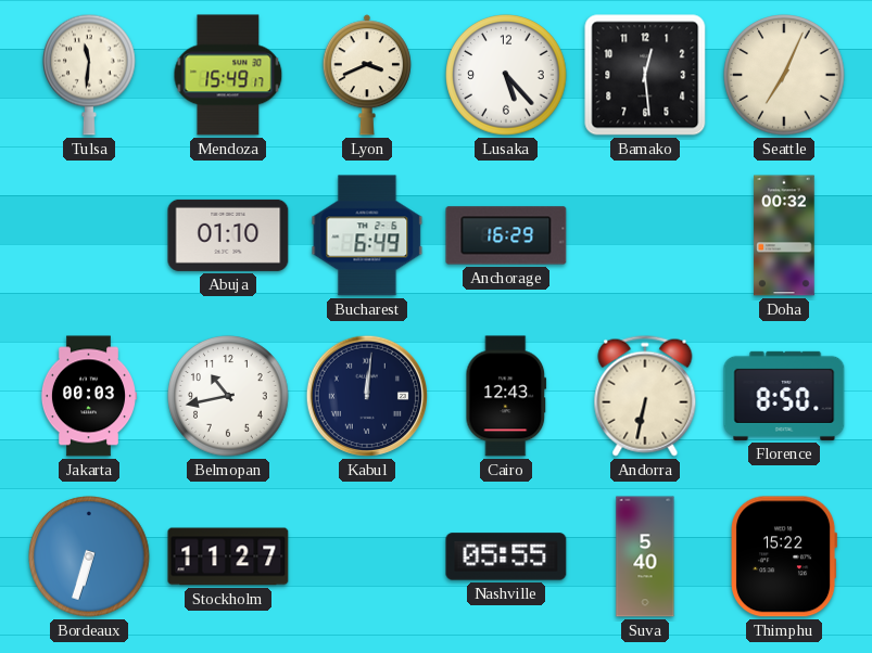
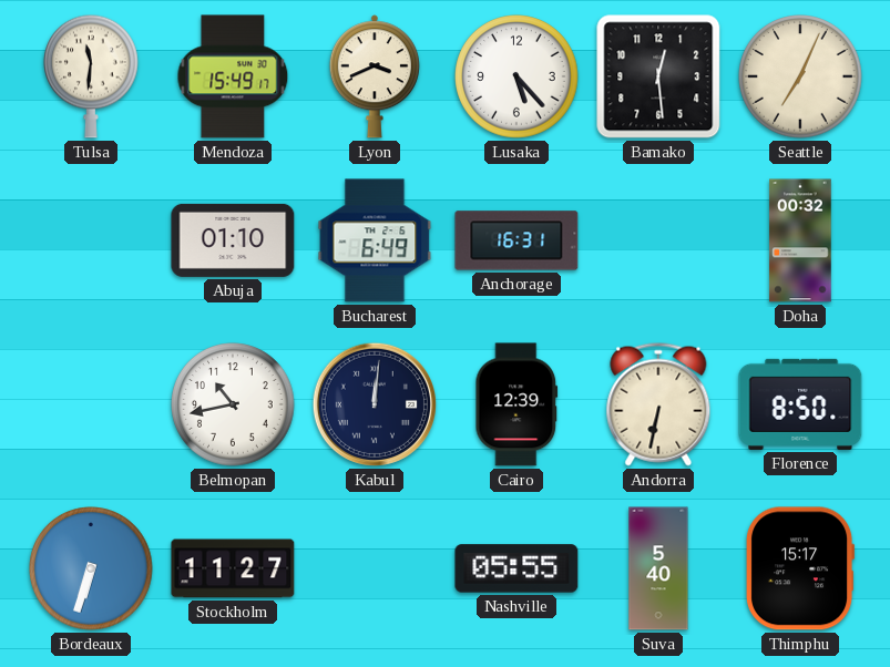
Anchorage: 16:29 -> 16:31 (516, 240)
Jakarta: 00:03 -> none (88, 396)
Cairo: 12:43 -> 12:39 (516, 404)
Thimphu: 15:22 -> 15:17 (801, 568)
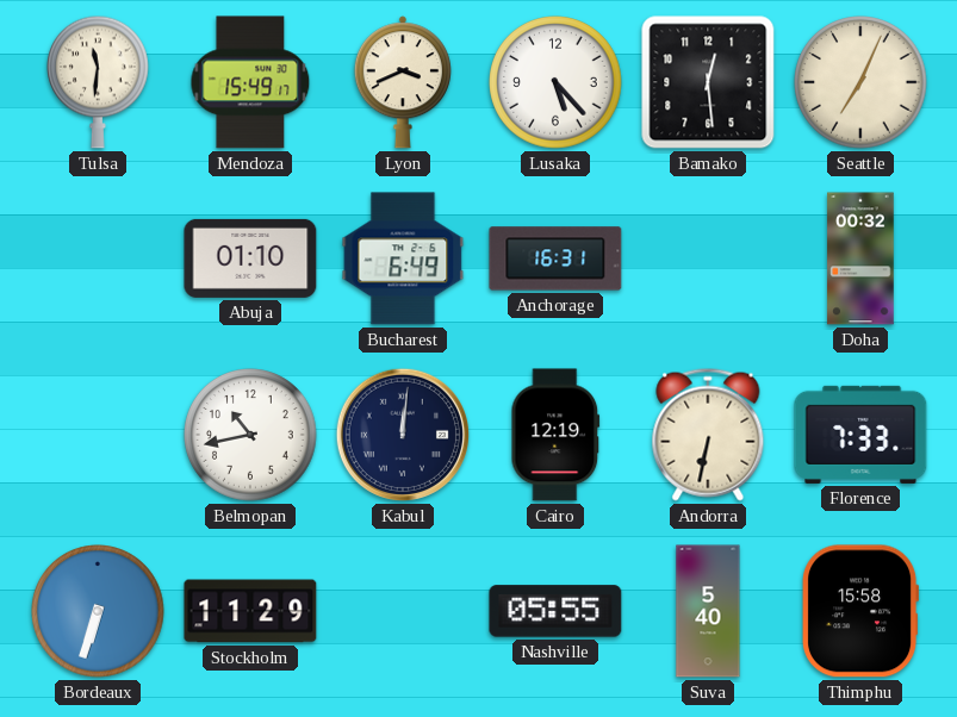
Cairo: 12:39 -> 12:19 (555, 435)
Florence: 8:50 -> 7:33 (860, 435)
Stockholm: 11:27 -> 11:29 (250, 611)
Thimphu: 15:17 -> 15:58 (862, 611)
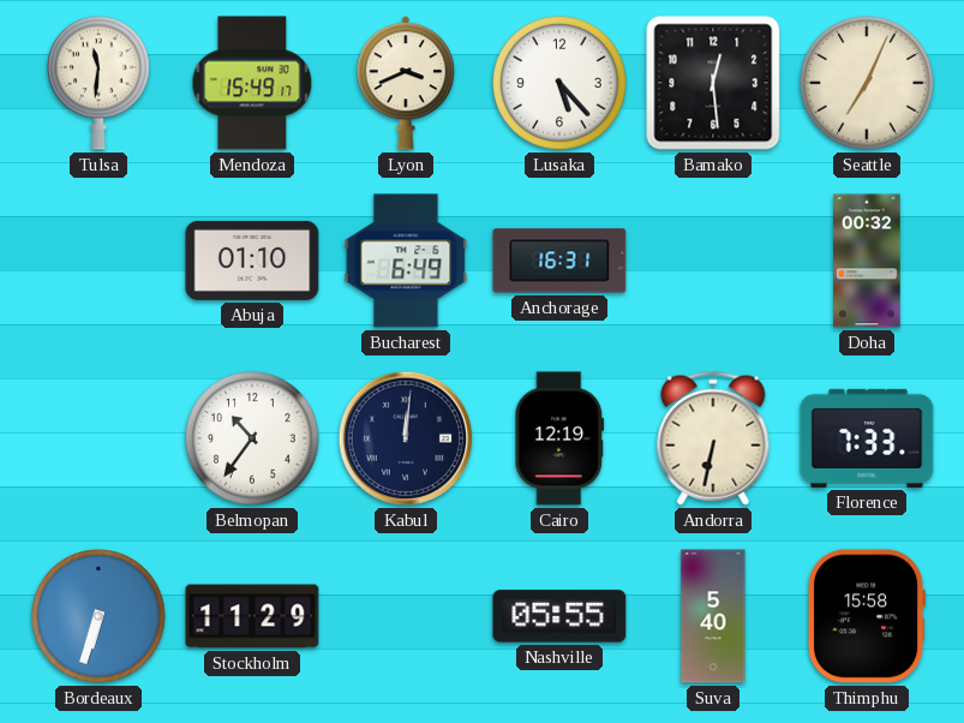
Belmopan: 10:43 -> 10:36 (252, 438)
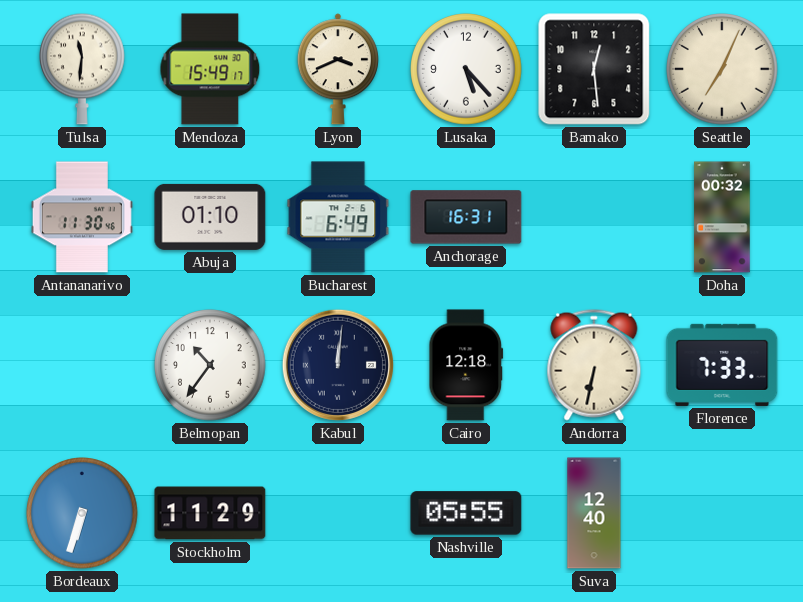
Antananarivo: none -> 11:30 (82, 217)
Cairo: 12:19 -> 12:18 (466, 365)
Suva: 5:40 -> 12:40 (594, 513)
Thimphu: 15:58 -> none (868, 616)
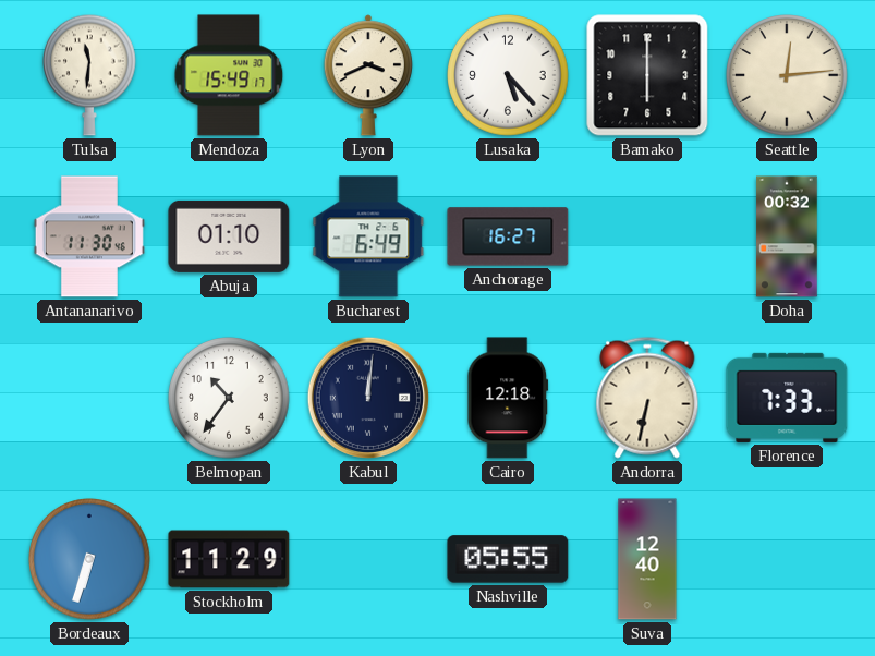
Bamako: 12:29 -> 6:00 (647, 75)
Seattle: 7:04 -> 12:14 (787, 75)
Anchorage: 16:31 -> 16:27 (508, 236)
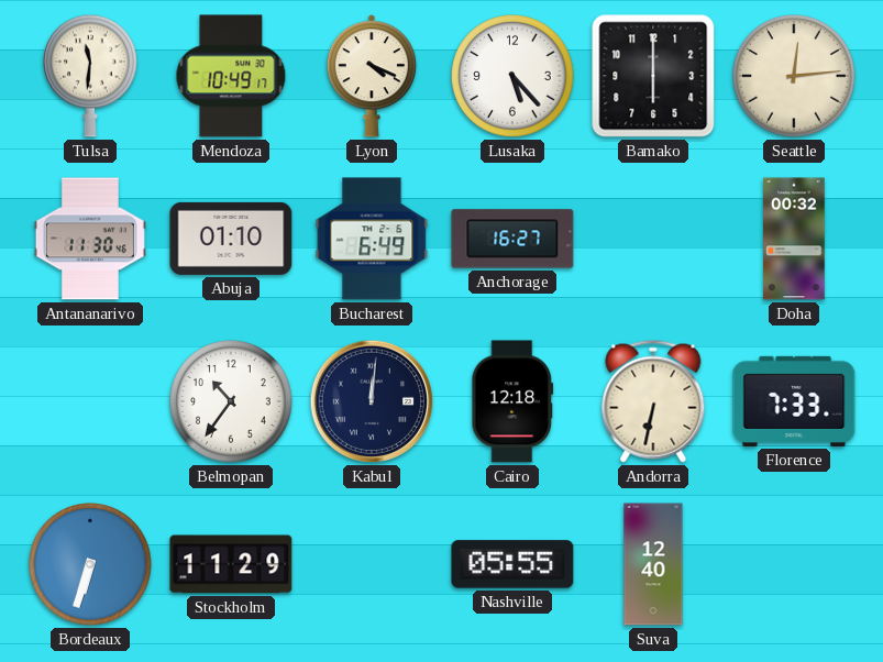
Mendoza: 15:49 -> 10:49 (231, 76)
Lyon: 3:41 -> 4:19 (372, 76)
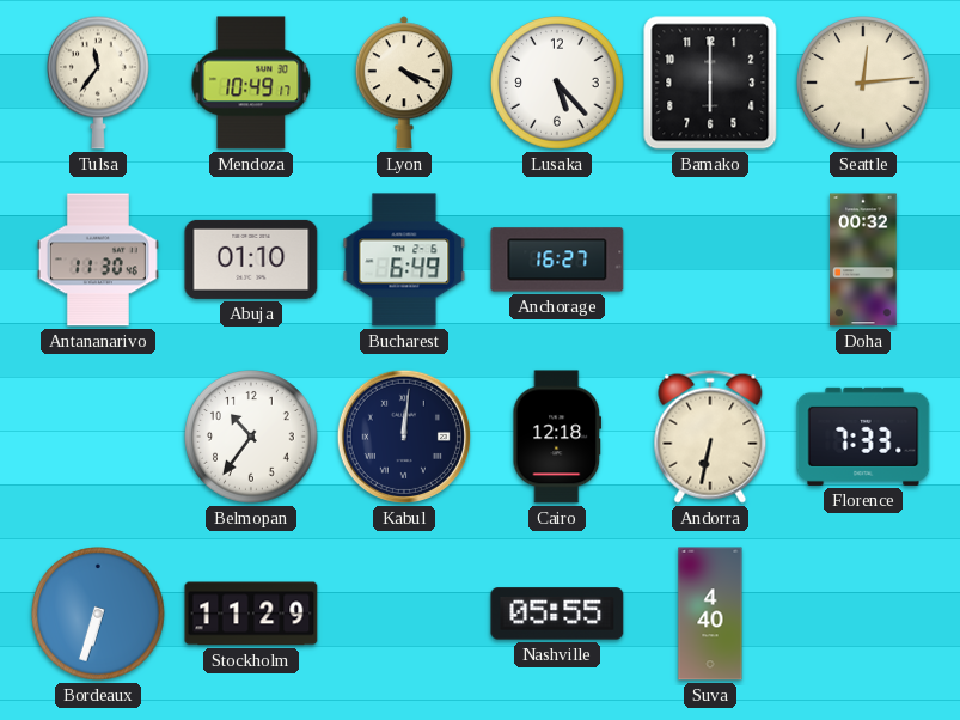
Tulsa: 11:31 -> 11:36 (99, 83)
Suva: 12:40 -> 4:40 (710, 614)
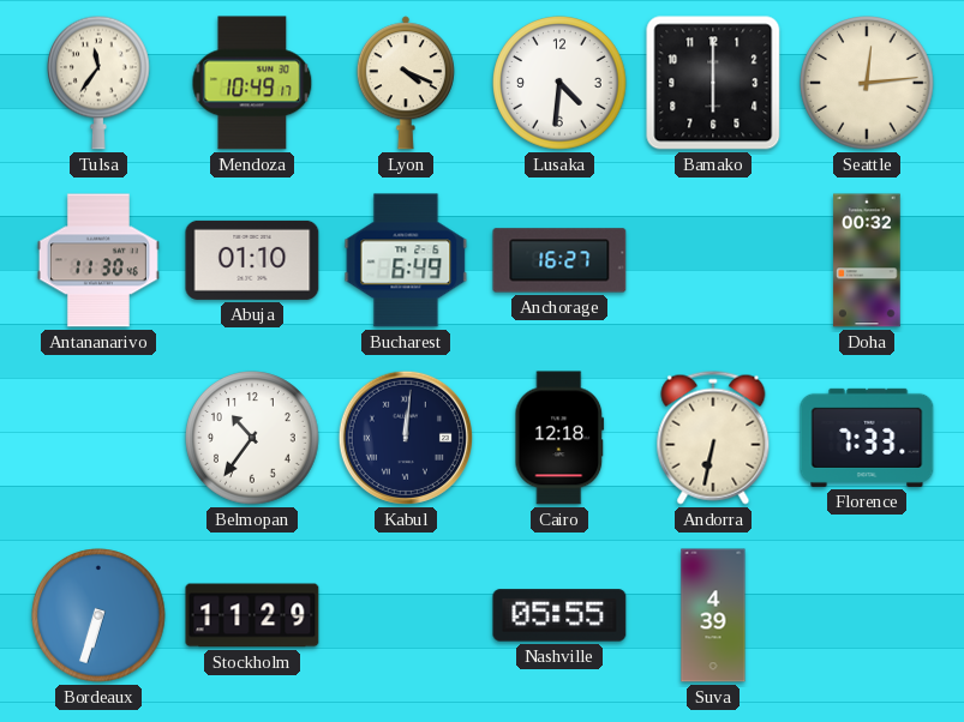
Lusaka: 5:23 -> 4:31 (559, 83)
Suva: 4:40 -> 4:39 (713, 615)
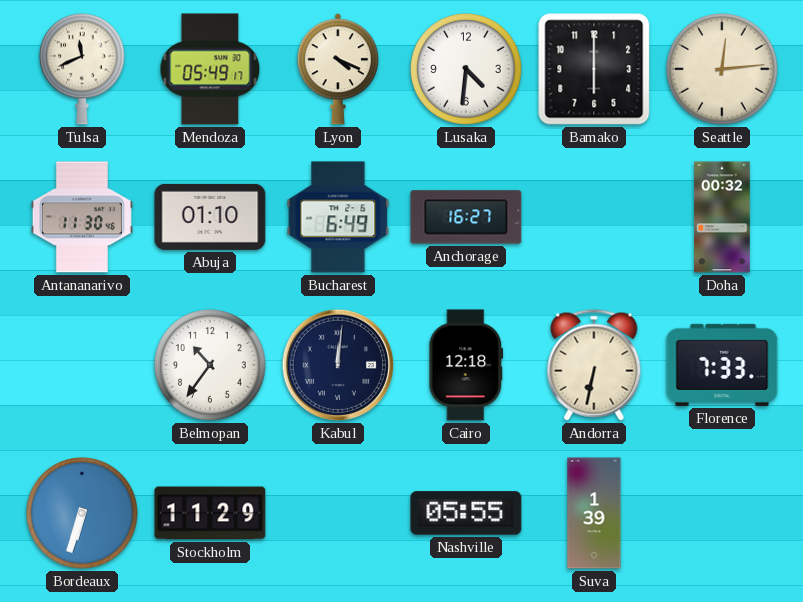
Tulsa: 11:36 -> 11:41 (83, 69)
Mendoza: 10:49 -> 05:49 (210, 69)
Suva: 4:39 -> 1:39 (594, 513)
